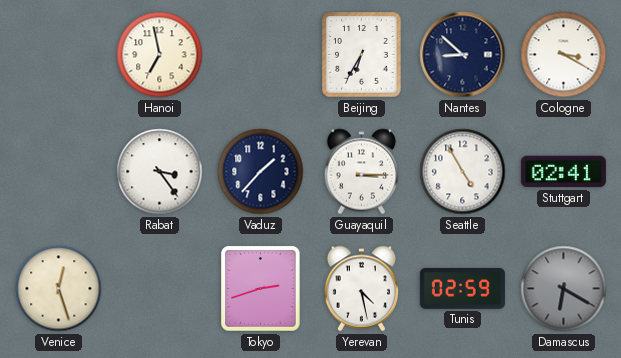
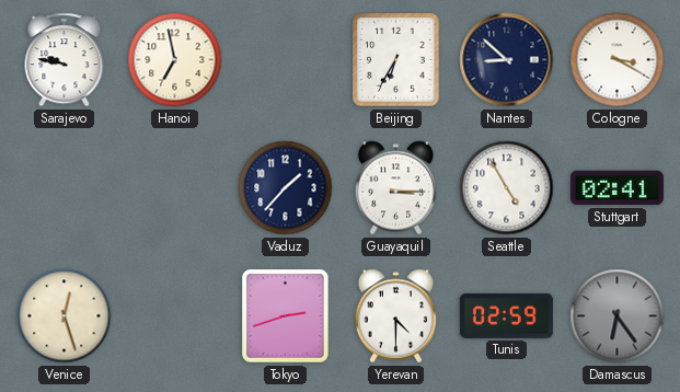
Sarajevo: none -> 9:47 (65, 60)
Rabat: 3:24 -> none (160, 172)
Yerevan: 4:28 -> 4:30 (395, 316)
Damascus: 6:20 -> 6:24 (618, 316)
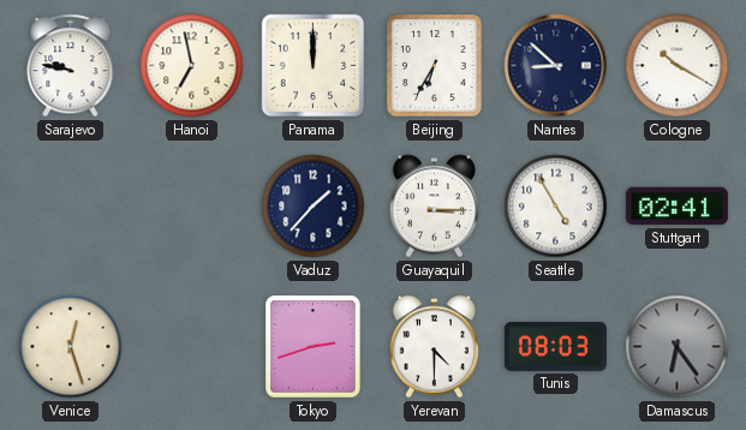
Panama: none -> 12:00 (314, 66)
Cologne: 3:20 -> 10:20 (678, 66)
Tunis: 02:59 -> 08:03 (555, 346)
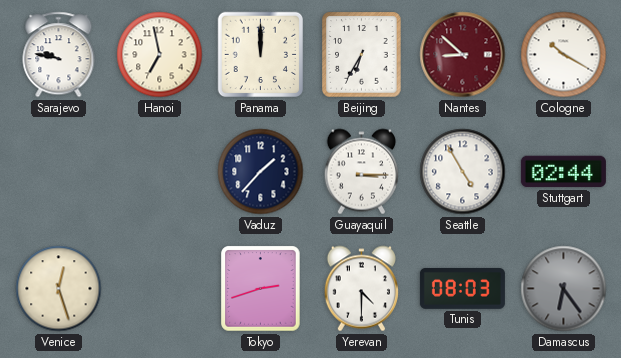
Nantes dial: navy -> burgundy (463, 55)
Stuttgart: 02:41 -> 02:44 (563, 172)
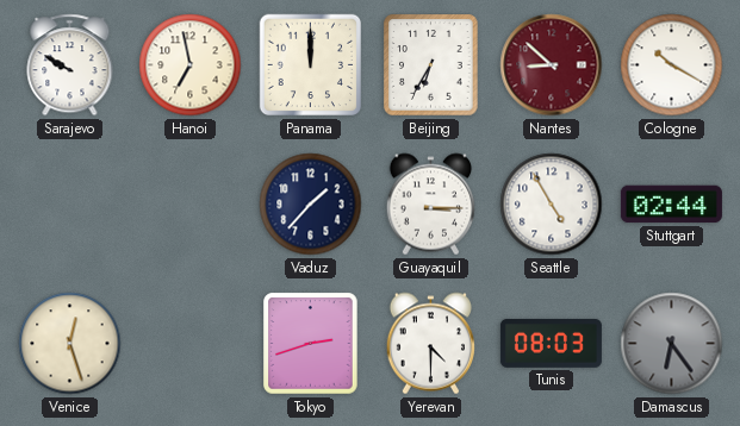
Sarajevo: 9:47 -> 9:50 (70, 65)
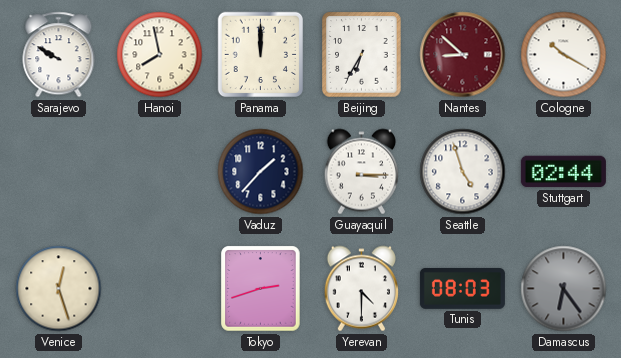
Hanoi: 6:58 -> 7:58 (160, 55)
Seattle: 4:55 -> 4:57 (463, 172)
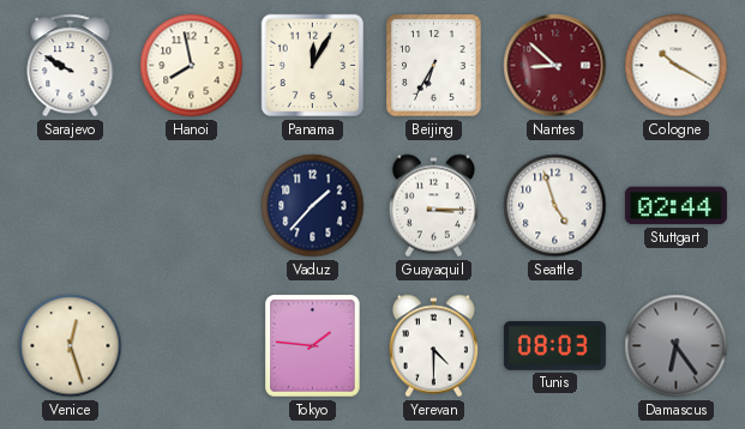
Panama: 12:00 -> 12:05 (313, 66)
Tokyo: 2:42 -> 1:46 (313, 346)
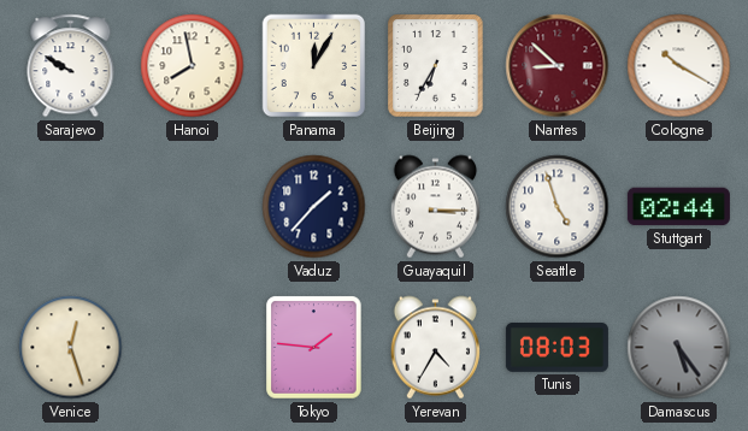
Yerevan: 4:30 -> 4:35 (435, 348)
Damascus: 6:24 -> 5:24 (679, 348)
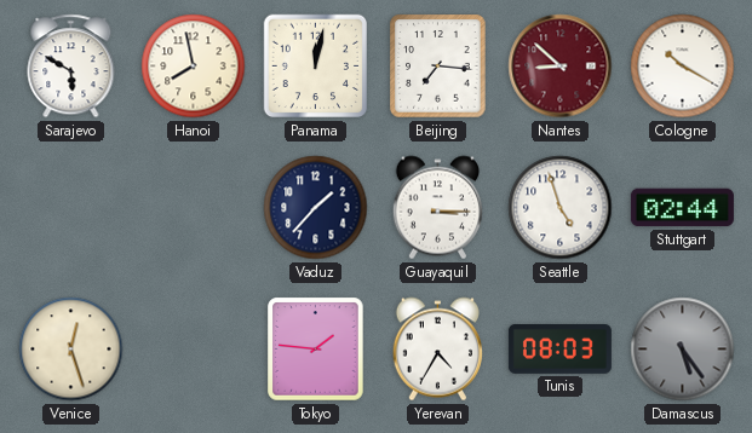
Sarajevo: 9:50 -> 5:50 (71, 67)
Panama: 12:05 -> 12:02 (316, 67)
Beijing: 6:35 -> 7:16 (438, 67)
